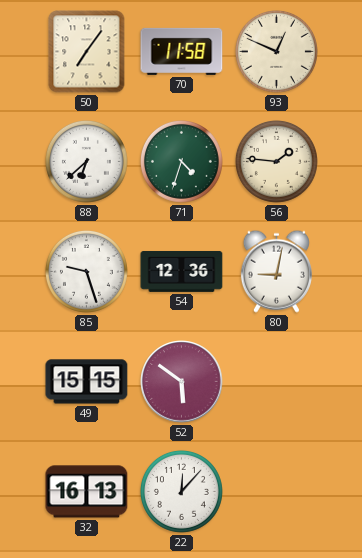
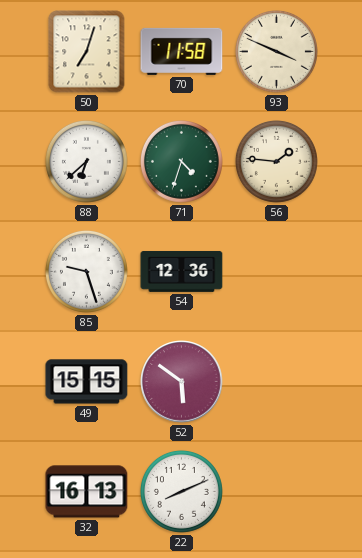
50: 7:06 -> 7:03 (87, 52)
93: 12:49 -> 3:49 (276, 51)
80: 9:02 -> none (276, 271)
22: 12:07 -> 8:11 (181, 491)
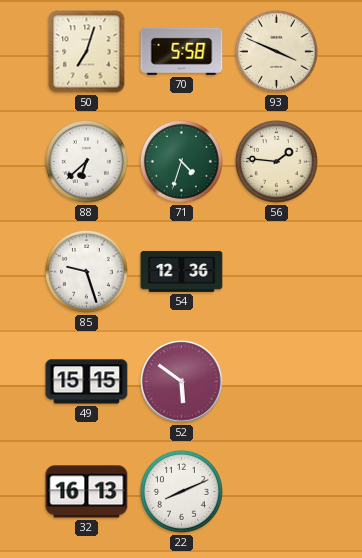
70: 11:58 -> 5:58 (182, 51)
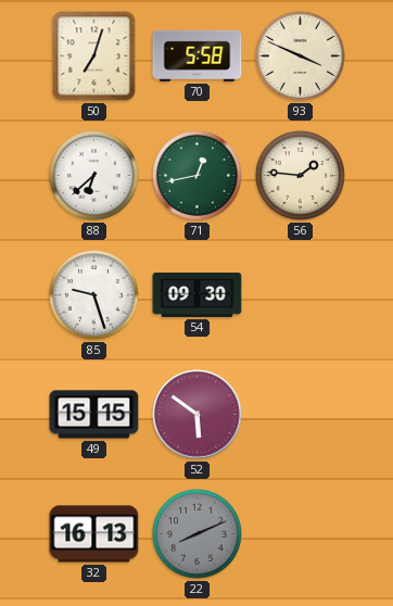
71: 4:33 -> 12:43 (196, 175)
54: 12:36 -> 09:30 (198, 294)
22 dial: white -> grey (196, 533)
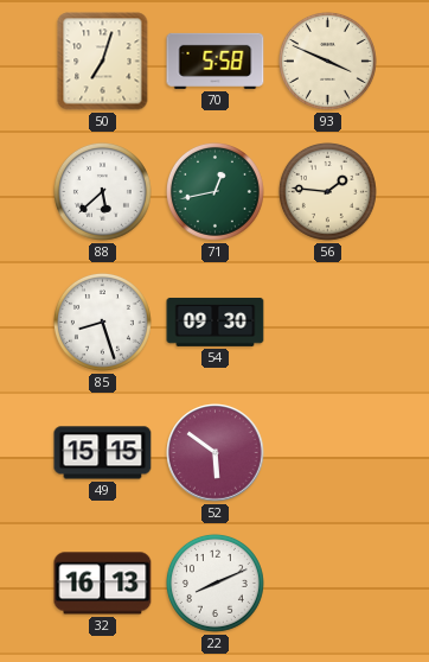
88: 6:38 -> 5:38 (102, 191)
85: 9:27 -> 8:27 (102, 322)
22 dial: grey -> white (214, 583)
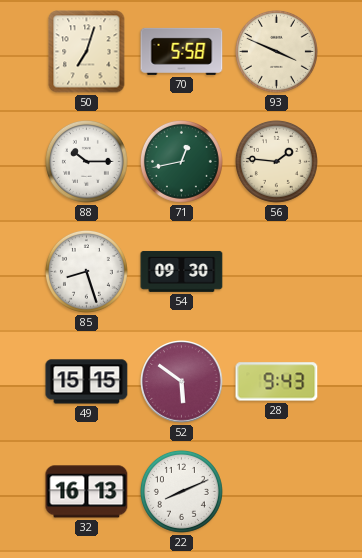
88: 5:38 -> 10:15 (86, 161)
28: none -> 9:43 (277, 382)
